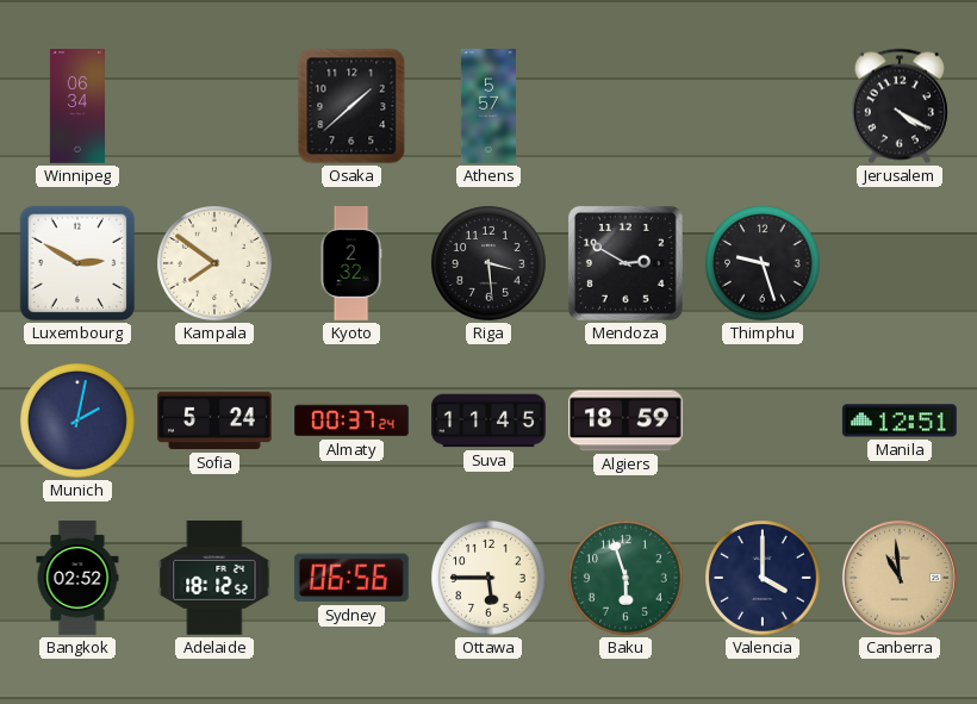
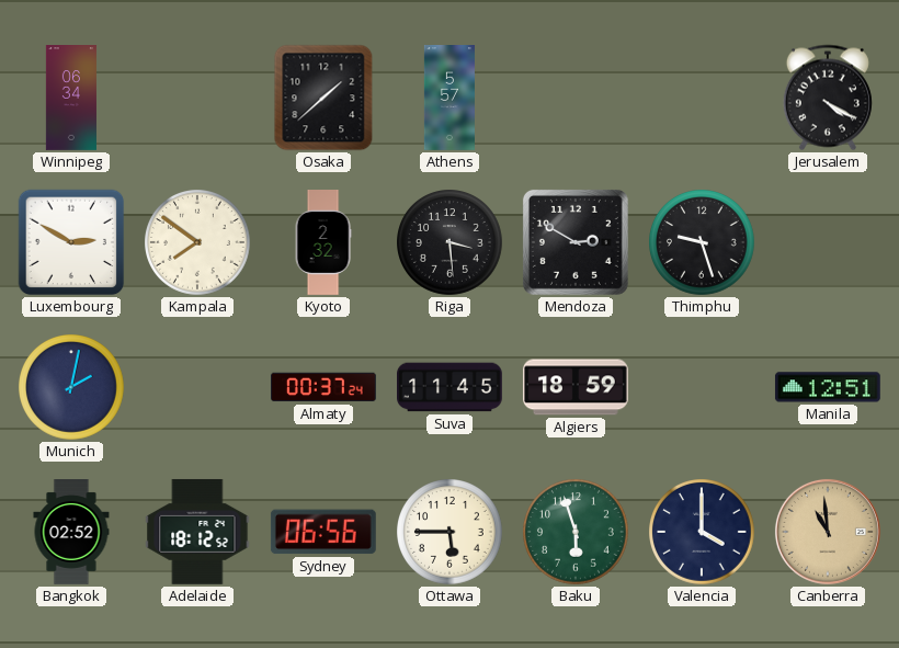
Sofia: 5:24 -> none (216, 420)
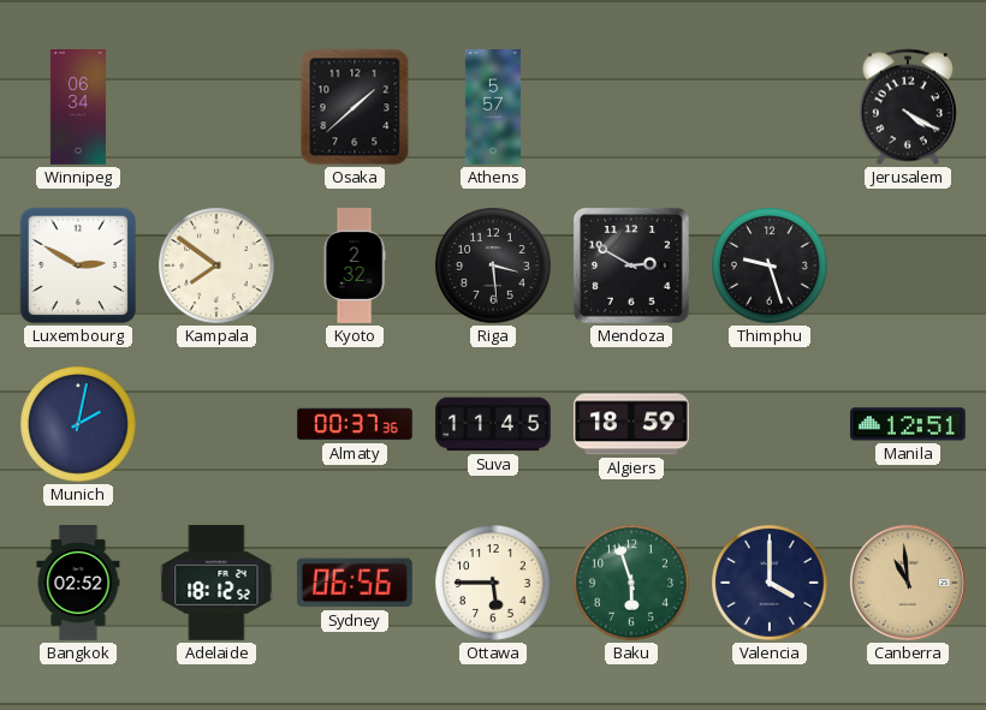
Almaty: 00:37:24 -> 00:37:36 (356, 424)
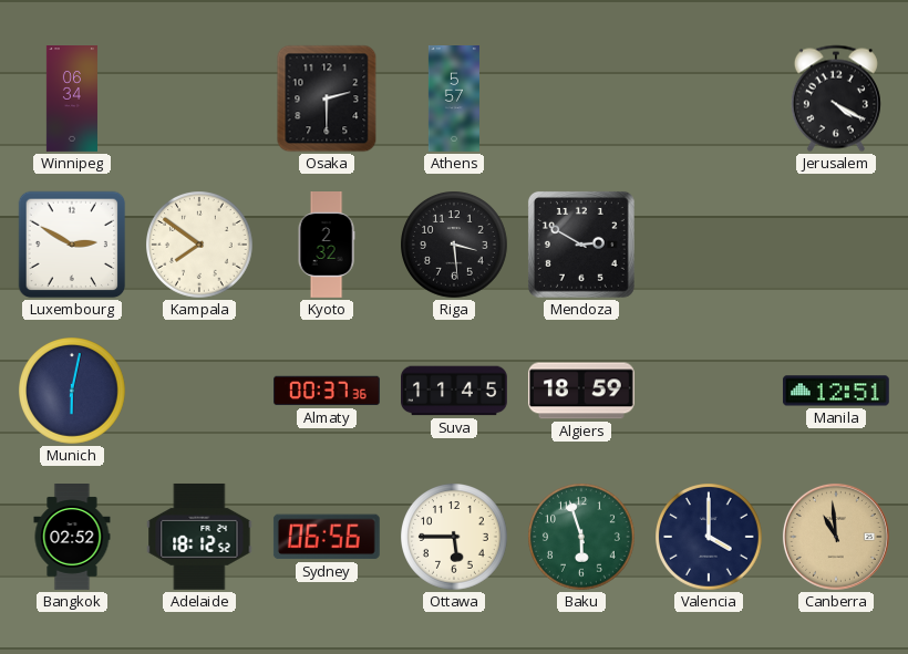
Osaka: 1:38 -> 2:30 (327, 98)
Thimphu: 9:27 -> none (771, 267)
Munich: 2:02 -> 6:02 (73, 392)
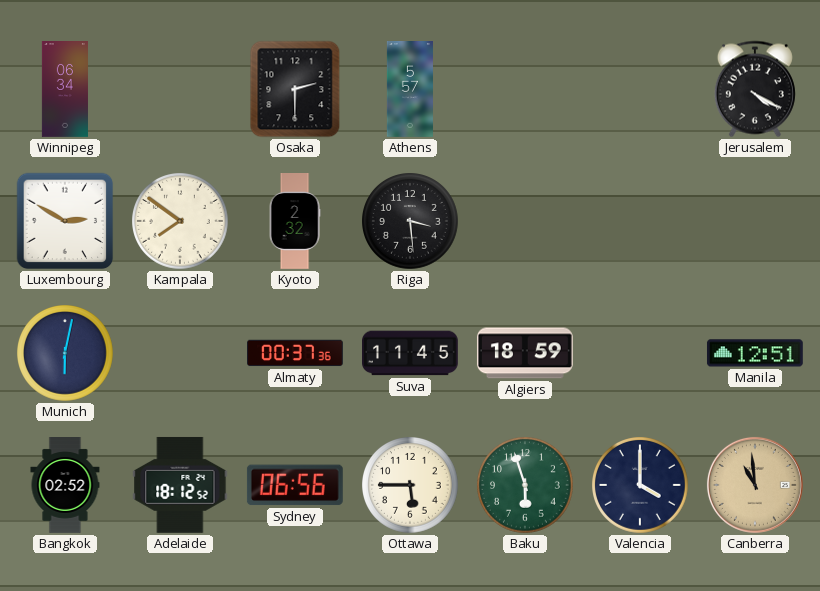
Mendoza: 2:50 -> none (581, 245)
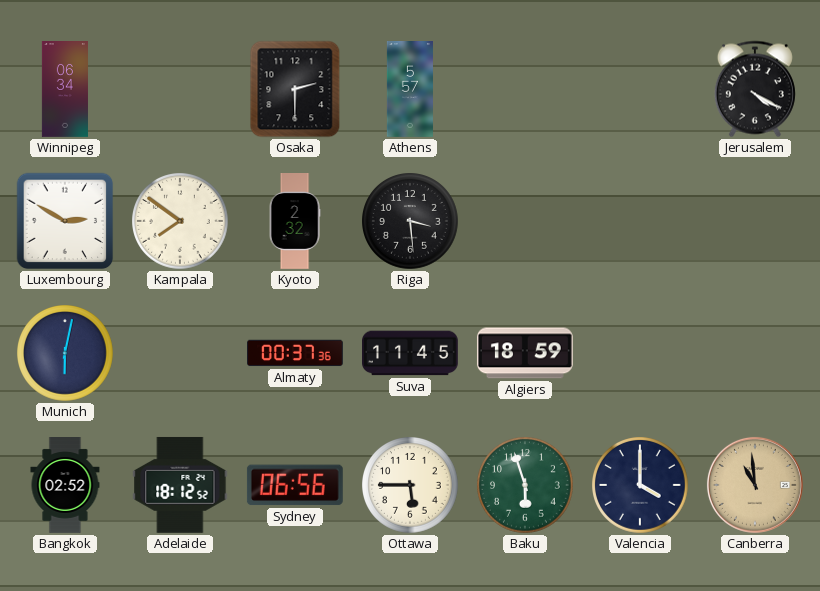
Manila: 12:51 -> none (755, 353)
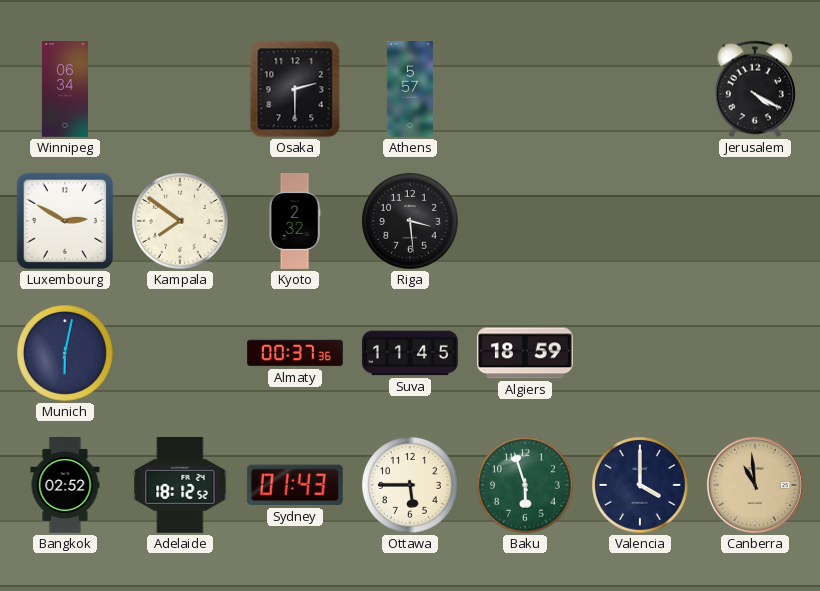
Sydney: 06:56 -> 01:43 (295, 485)
